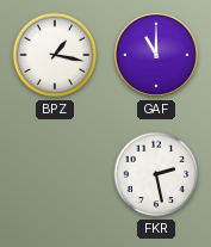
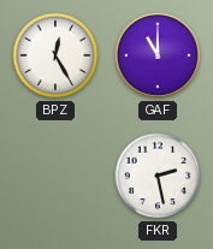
BPZ: 1:17 -> 12:25 (55, 55)
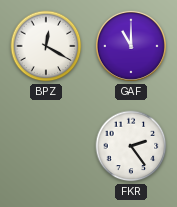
BPZ: 12:25 -> 12:20 (46, 46)
FKR: 2:28 -> 2:24 (131, 146)
